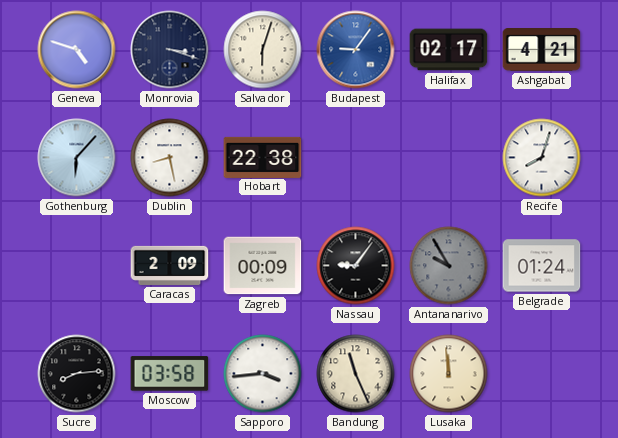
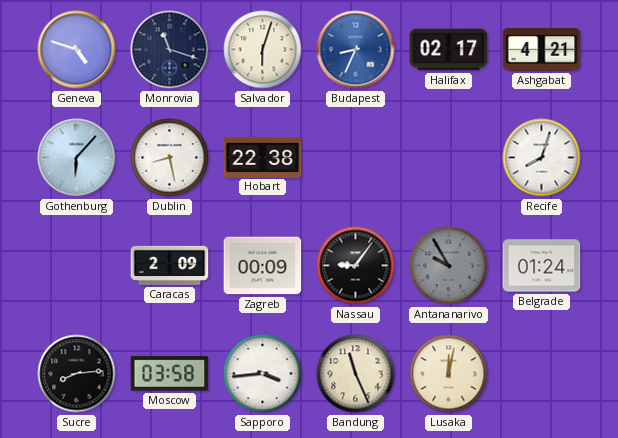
Monrovia: 3:18 -> 11:18 (170, 50)
Budapest: 9:06 -> 8:34 (356, 50)
Lusaka: 11:59 -> 12:02 (449, 374)
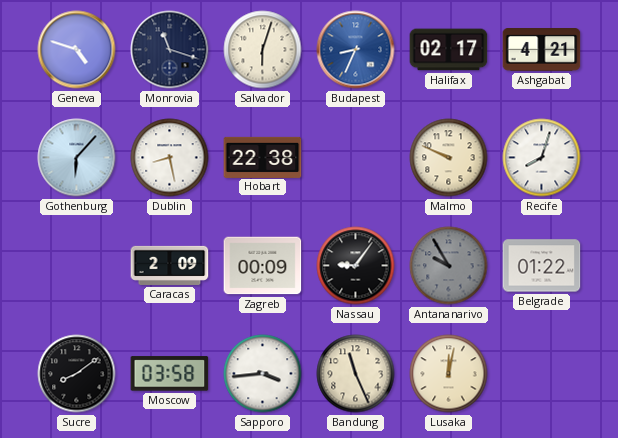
Malmo: none -> 9:49 (449, 158)
Belgrade: 01:24 -> 01:22 (542, 266)
Sucre: 8:14 -> 8:09 (77, 374)
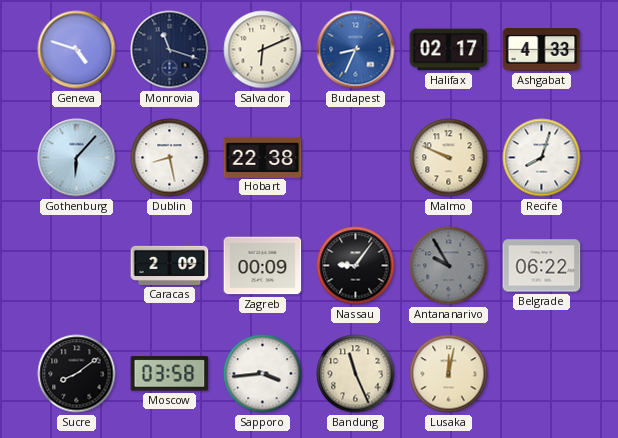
Salvador: 6:03 -> 6:11 (263, 50)
Ashgabat: 4:21 -> 4:33 (542, 50)
Belgrade: 01:22 -> 06:22 (542, 266)
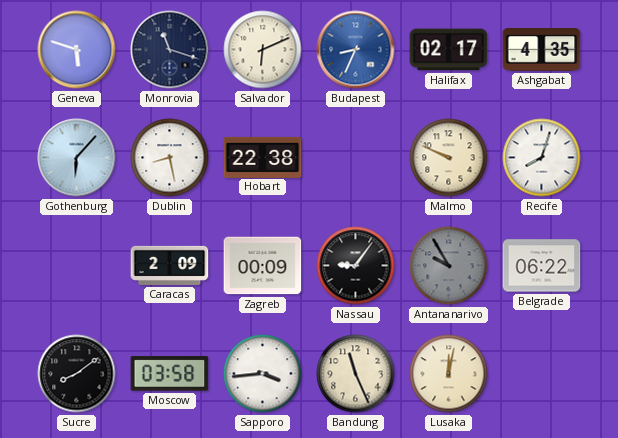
Geneva: 4:48 -> 5:48 (77, 50)
Ashgabat: 4:33 -> 4:35 (542, 50)
